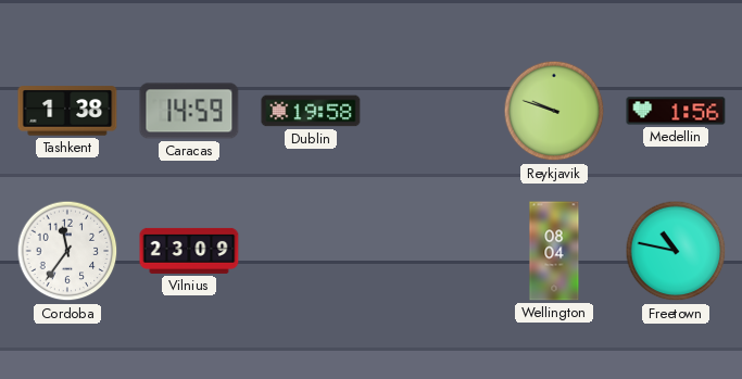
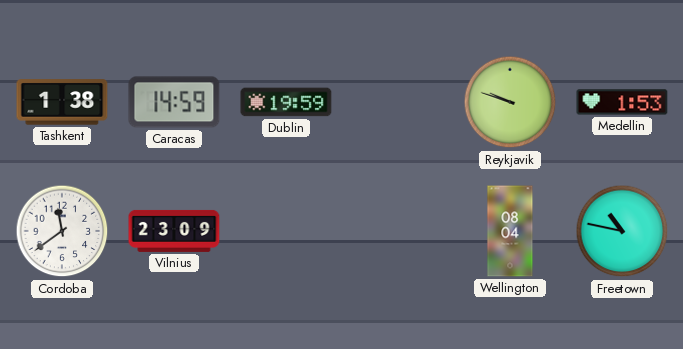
Dublin: 19:58 -> 19:59 (286, 102)
Medellin: 1:56 -> 1:53 (622, 102)
Cordoba: 11:36 -> 11:39 (62, 231)
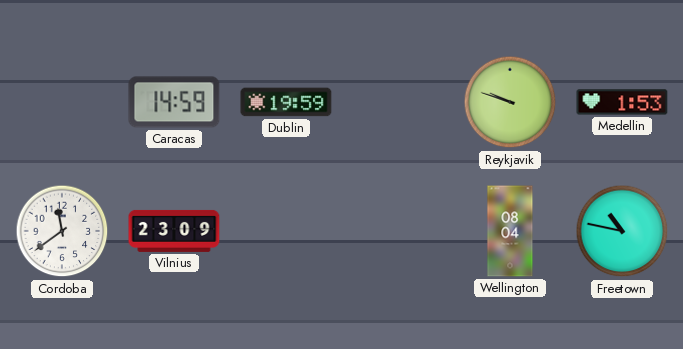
Tashkent: 1:38 -> none (62, 102)
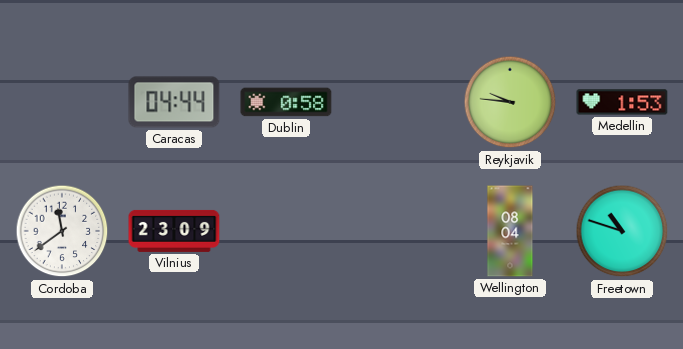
Caracas: 14:59 -> 04:44 (174, 102)
Dublin: 19:59 -> 0:58 (286, 102)
Reykjavik: 9:48 -> 9:46 (510, 102)
Freetown: 10:47 -> 10:48 (622, 231)
